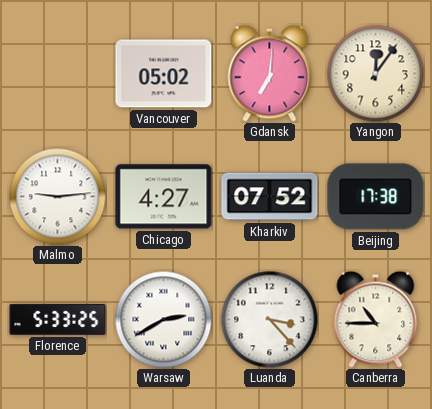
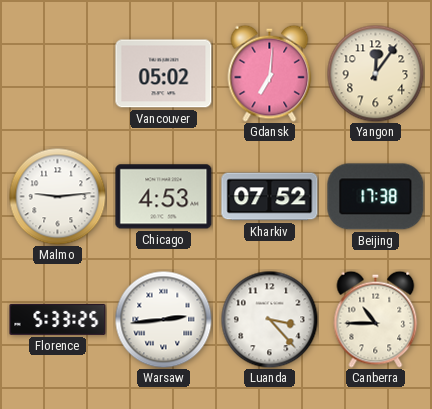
Chicago: 4:27 -> 4:53 (164, 197)
Warsaw: 2:40 -> 2:44 (163, 319)
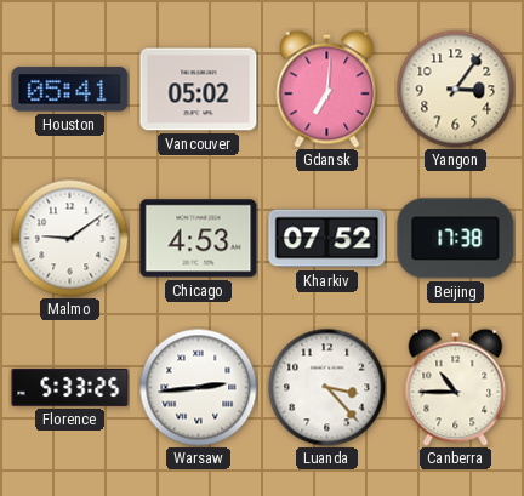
Houston: none -> 05:41 (70, 90)
Yangon: 12:06 -> 3:06 (455, 89)
Malmo: 9:14 -> 9:09 (69, 238)
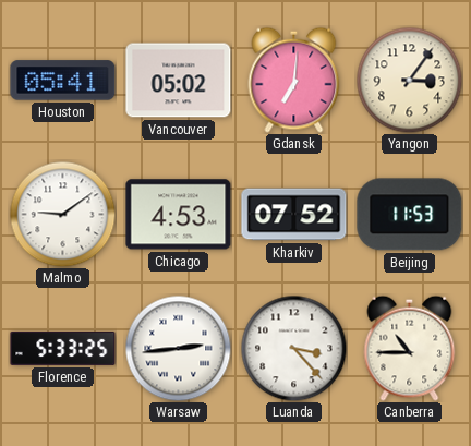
Beijing: 17:38 -> 11:53 (410, 215)
